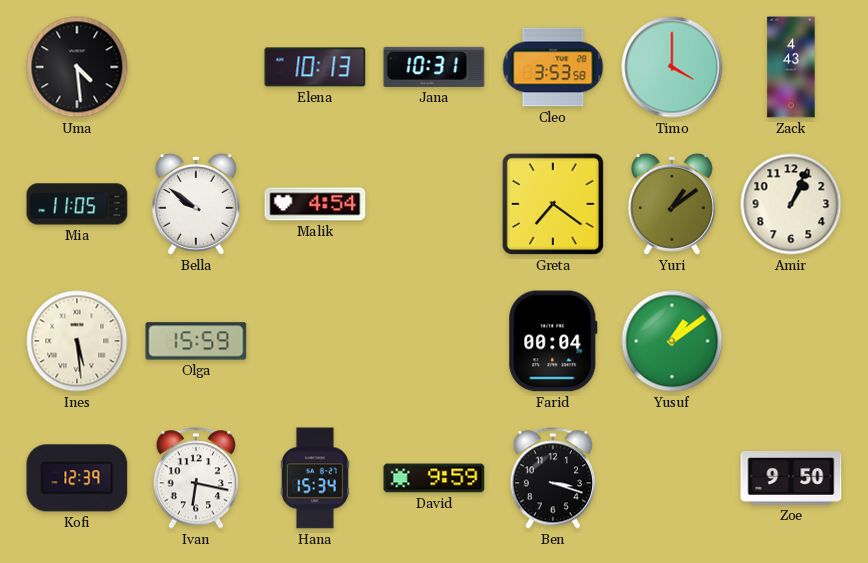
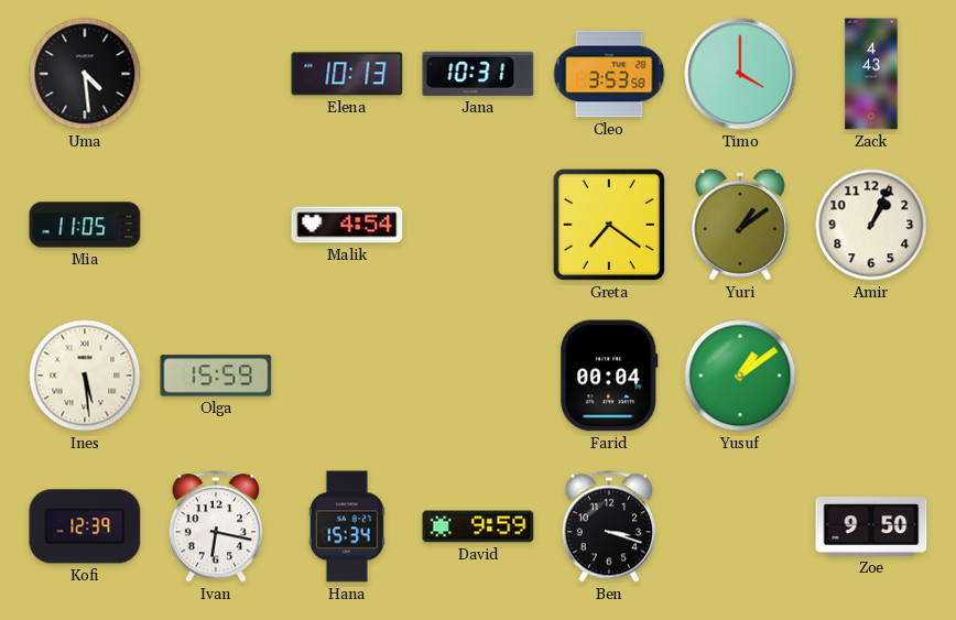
Bella: 9:51 -> none (196, 204)
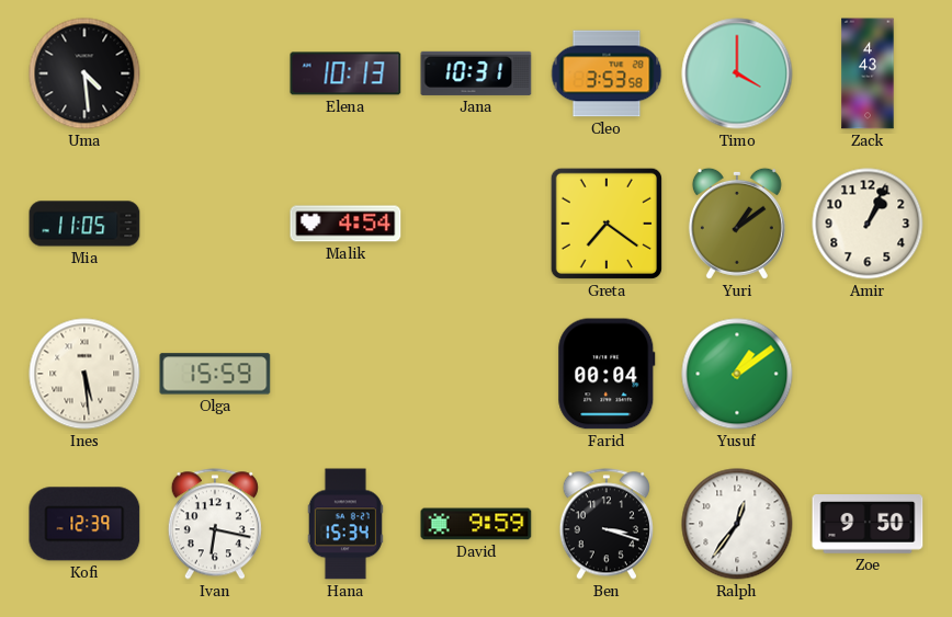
Ralph: none -> 12:36 (737, 524)
